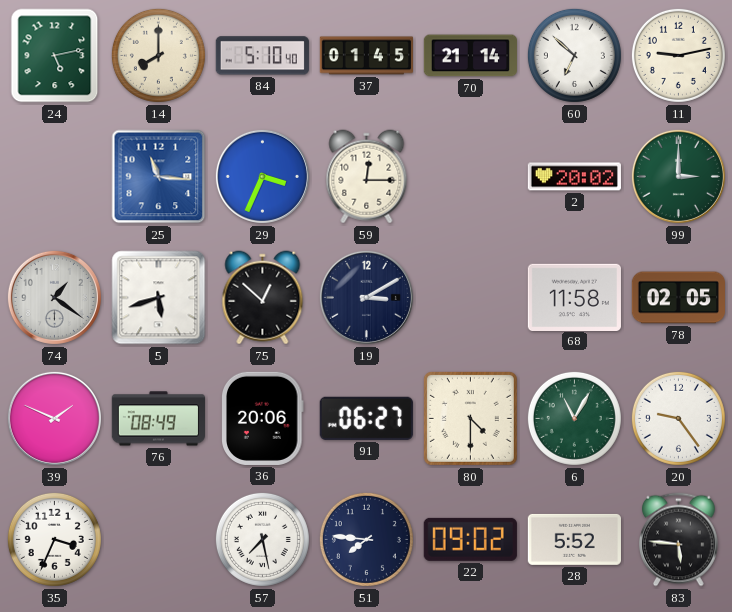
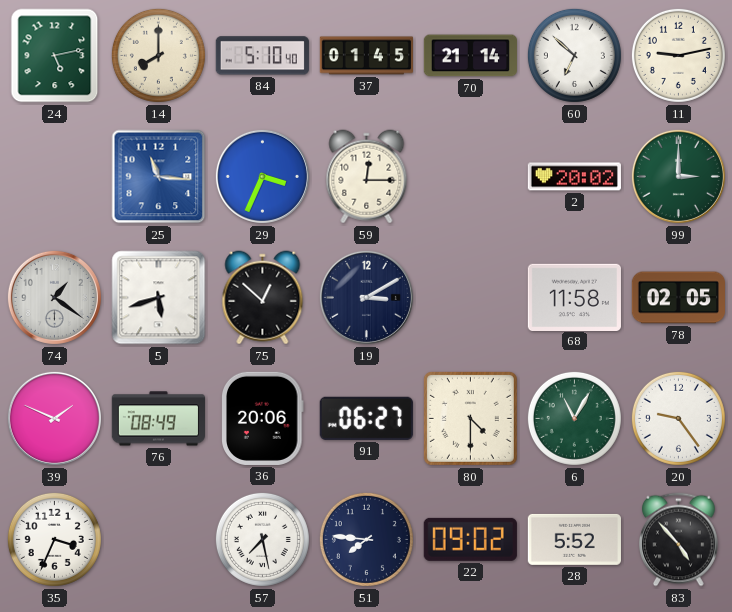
83: 5:46 -> 4:53 (679, 540)
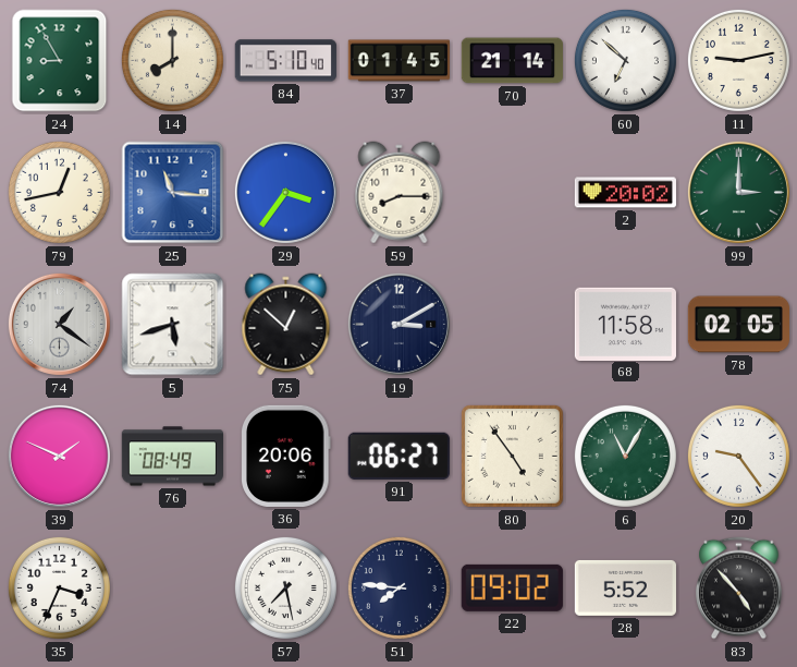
24: 5:13 -> 8:55 (60, 61)
79: none -> 12:43 (59, 192)
29: 3:34 -> 3:36 (285, 192)
59: 12:15 -> 8:15 (400, 193)
80: 4:30 -> 4:54 (512, 456)
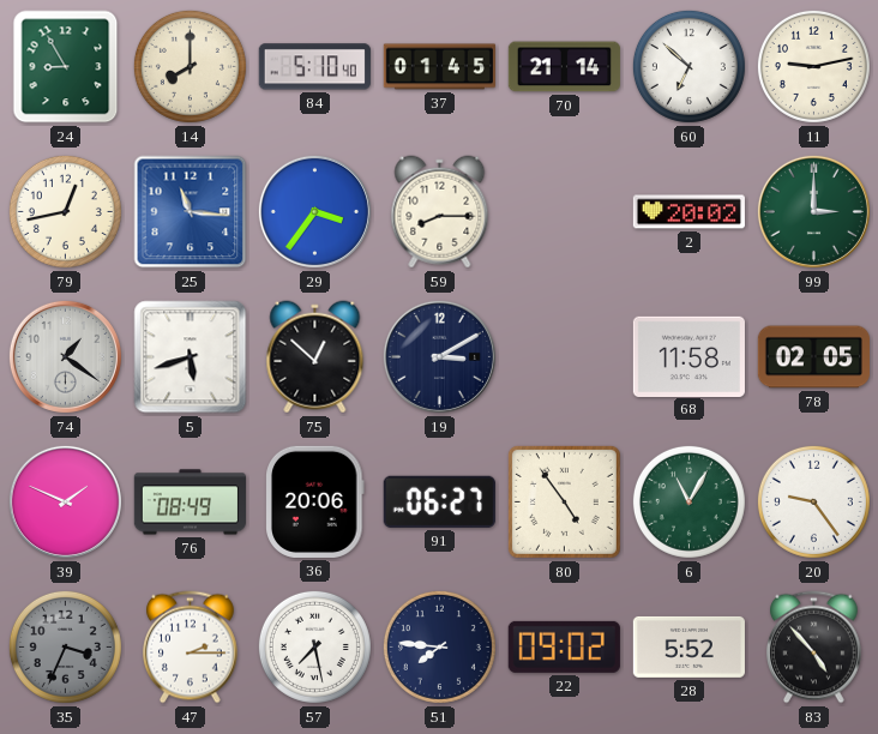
35 dial: white -> grey (65, 646)
47: none -> 2:15 (191, 648)
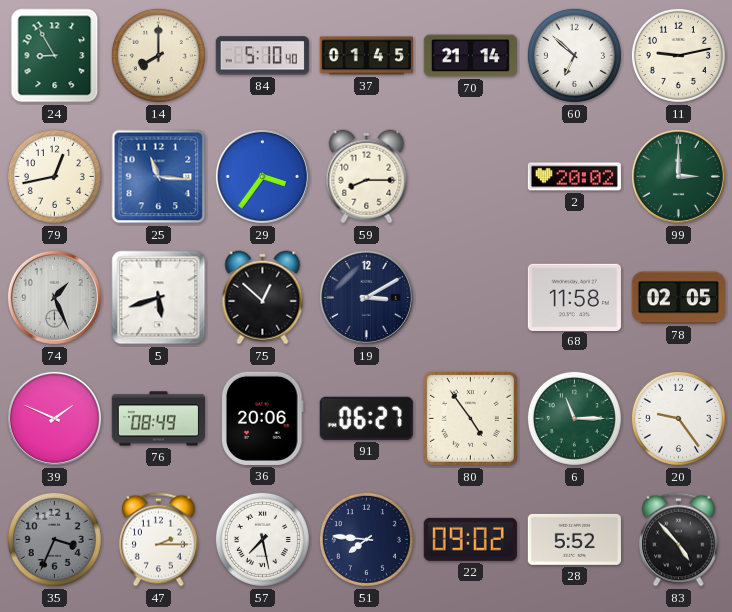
74: 1:21 -> 1:26 (54, 297)
6: 11:05 -> 11:15 (574, 418)
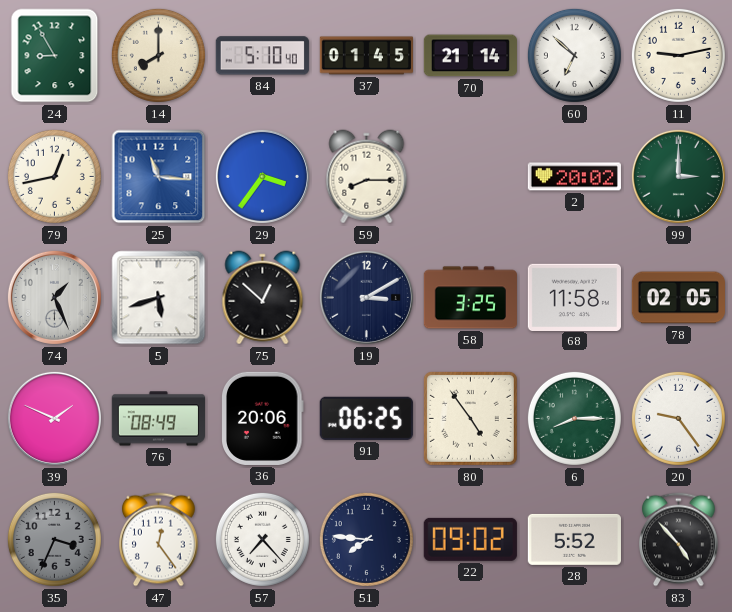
58: none -> 3:25 (470, 298)
91: 06:27 -> 06:25 (366, 418)
6: 11:15 -> 8:15 (574, 418)
47: 2:15 -> 12:24 (159, 540)
57: 7:28 -> 7:23 (262, 539)
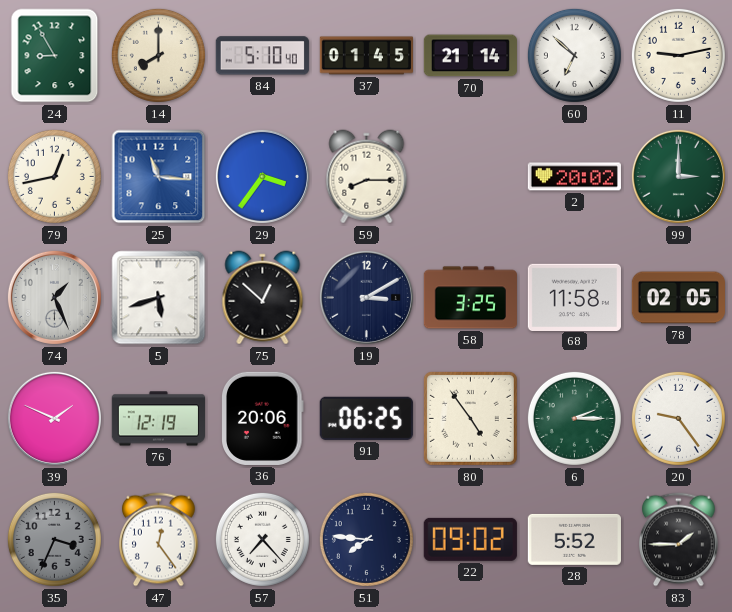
76: 08:49 -> 12:19 (158, 419)
6: 8:15 -> 2:15 (574, 418)
83: 4:53 -> 1:45 (679, 540)
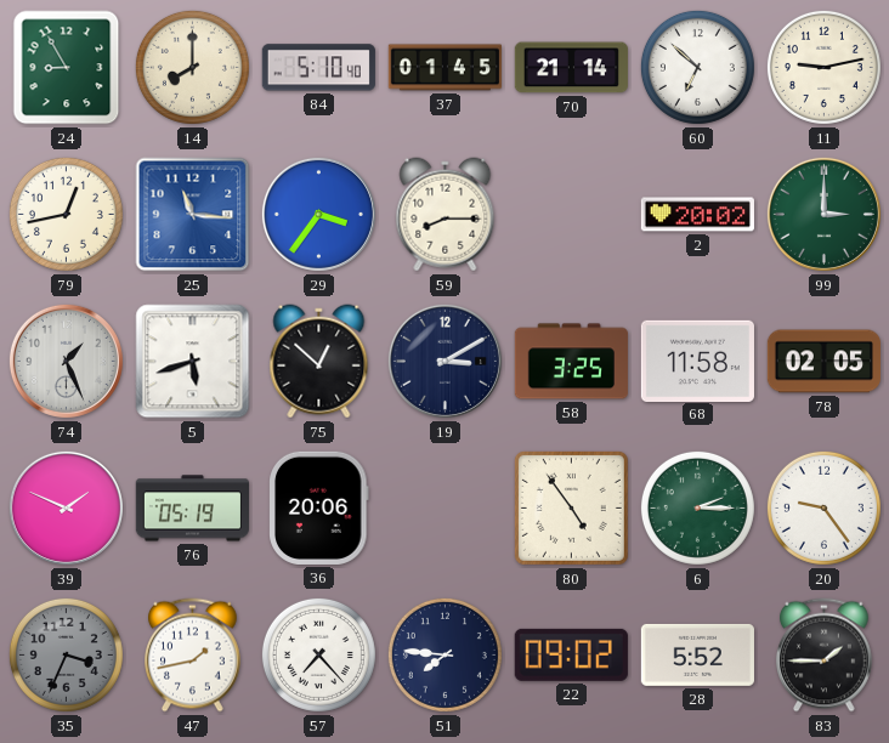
76: 12:19 -> 05:19 (192, 509)
91: 06:25 -> none (366, 418)
47: 12:24 -> 1:43 (193, 656)
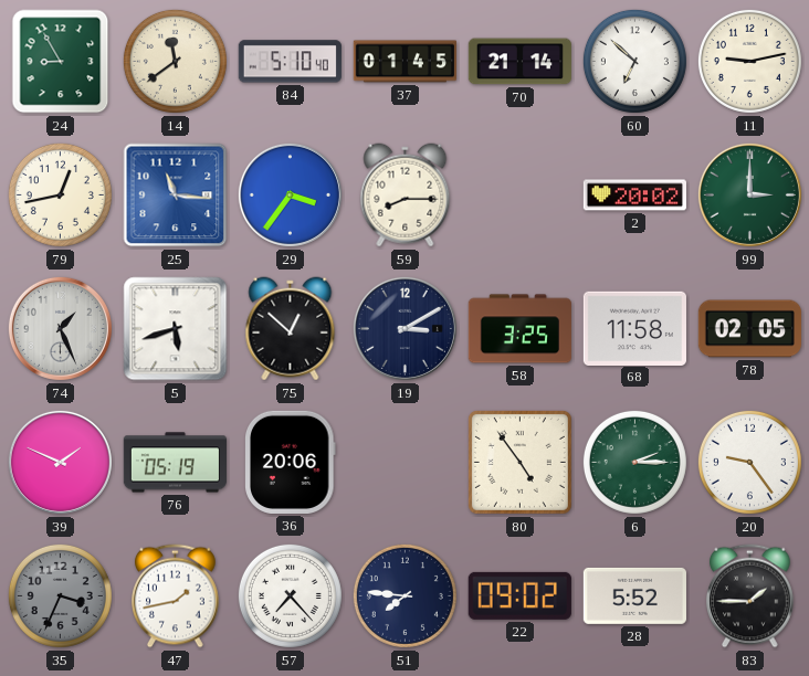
14: 8:00 -> 11:39 (175, 61)
